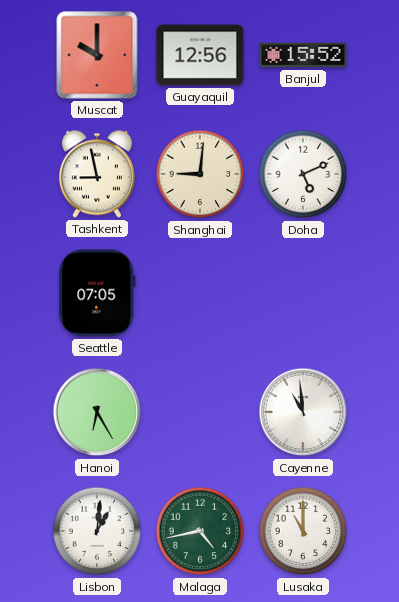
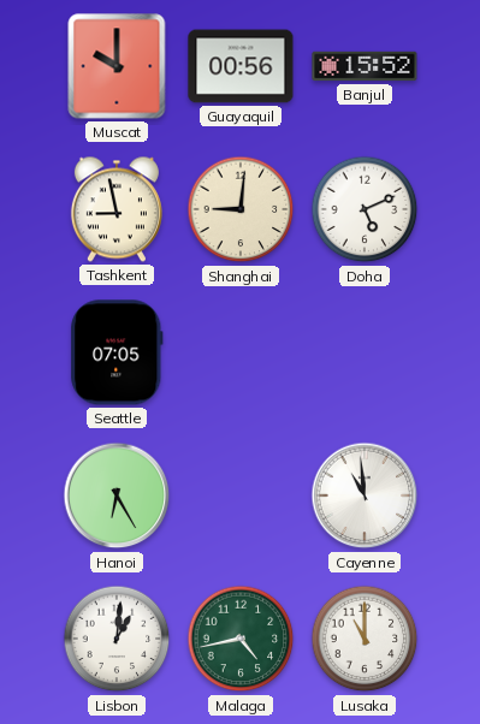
Guayaquil: 12:56 -> 00:56 (241, 66)
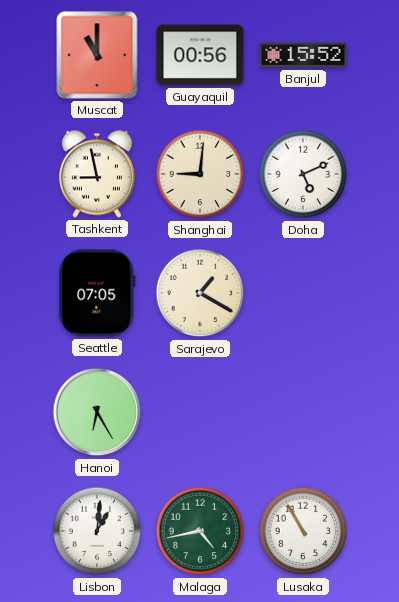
Muscat: 10:00 -> 11:00 (97, 55)
Sarajevo: none -> 1:20 (200, 293)
Cayenne: 10:59 -> none (365, 495)
Lusaka: 11:00 -> 10:55 (303, 531)
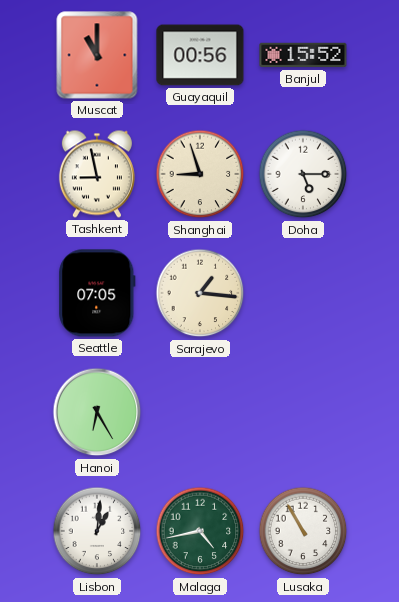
Shanghai: 9:01 -> 8:57 (200, 174)
Doha: 5:11 -> 5:15 (303, 174)
Sarajevo: 1:20 -> 1:16 (200, 293)
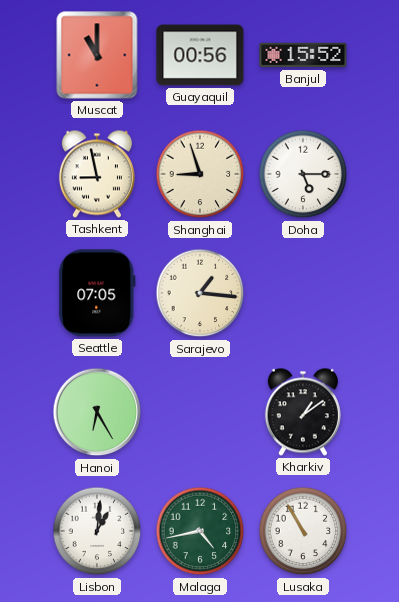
Kharkiv: none -> 1:09 (303, 412)
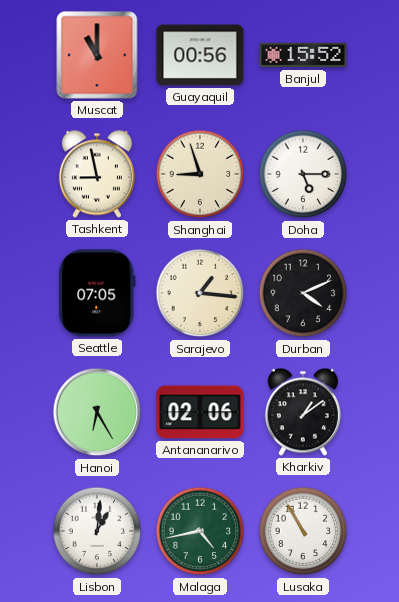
Durban: none -> 4:11 (303, 293)
Antananarivo: none -> 02:06 (200, 412)
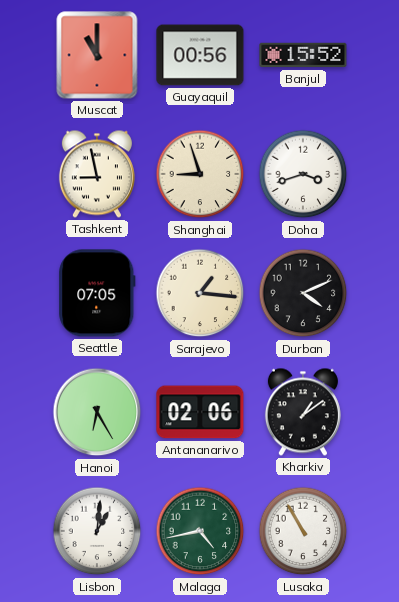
Doha: 5:15 -> 3:42 (303, 174)
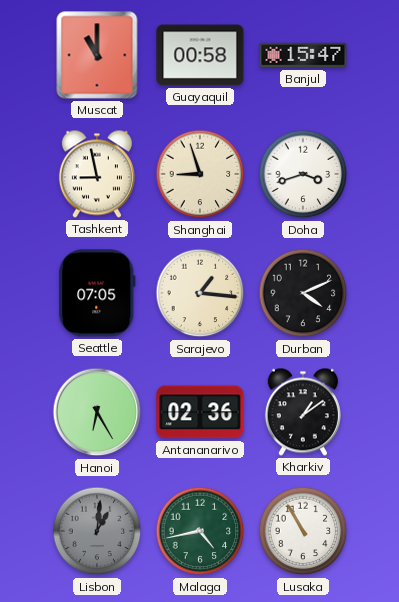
Guayaquil: 00:56 -> 00:58 (200, 55)
Banjul: 15:52 -> 15:47 (303, 55)
Antananarivo: 02:06 -> 02:36 (200, 412)
Lisbon dial: white -> grey (97, 531)
